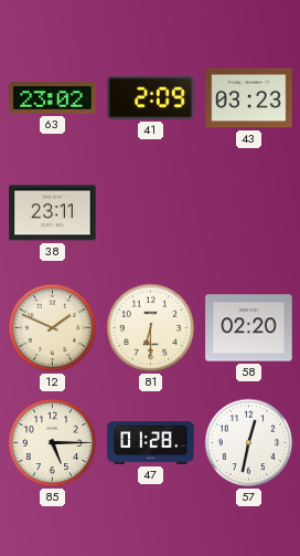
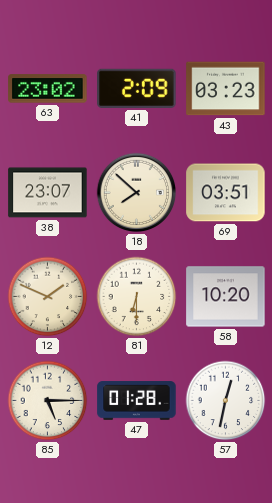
38: 23:11 -> 23:07 (48, 193)
18: none -> 7:52 (137, 193)
69: none -> 03:51 (226, 193)
58: 02:20 -> 10:20 (226, 297)
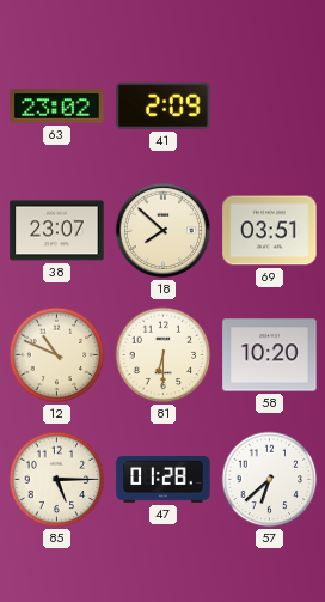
43: 03:23 -> none (226, 89)
12: 1:49 -> 10:49 (57, 355)
57: 12:32 -> 6:38 (270, 480)
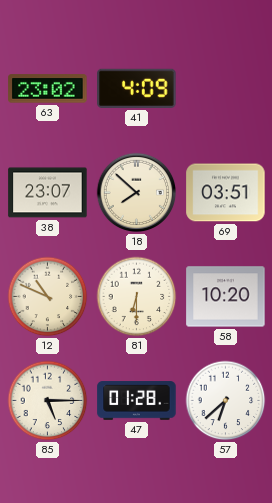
41: 2:09 -> 4:09 (137, 88)
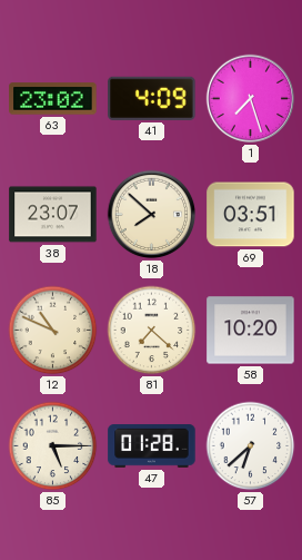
1: none -> 7:27 (251, 99)
81: 6:30 -> 7:22 (152, 331)
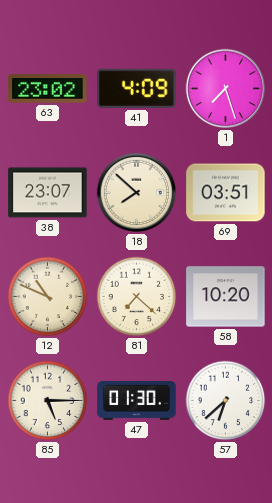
47: 01:28 -> 01:30 (137, 401)
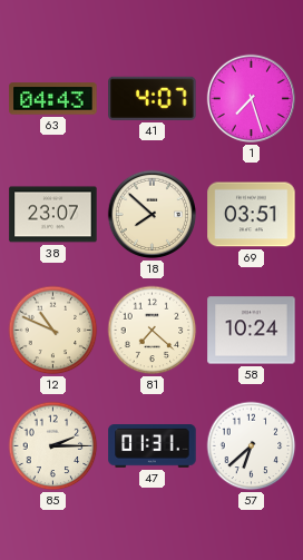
63: 23:02 -> 04:43 (53, 99)
41: 4:09 -> 4:07 (153, 98)
58: 10:20 -> 10:24 (252, 331)
85: 5:15 -> 2:15 (53, 446)
47: 01:30 -> 01:31 (153, 446)
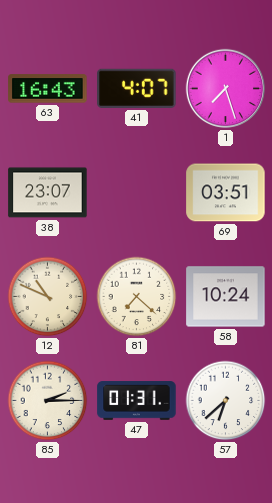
63: 04:43 -> 16:43 (48, 89)
18: 7:52 -> none (153, 215)
